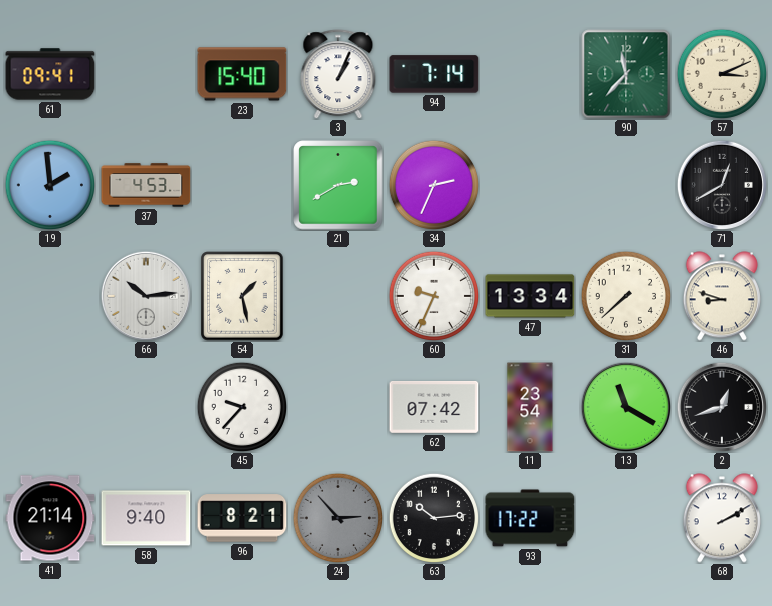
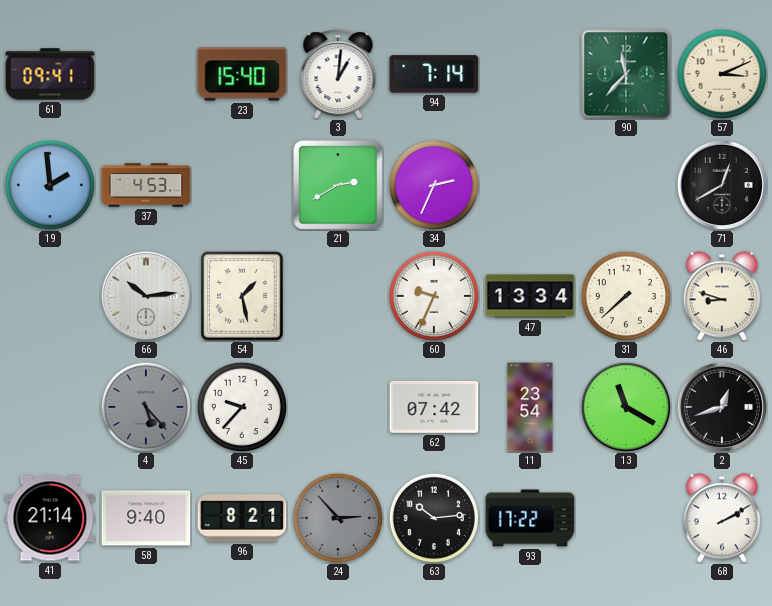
3: 1:04 -> 1:01 (338, 74)
4: none -> 5:23 (145, 406)
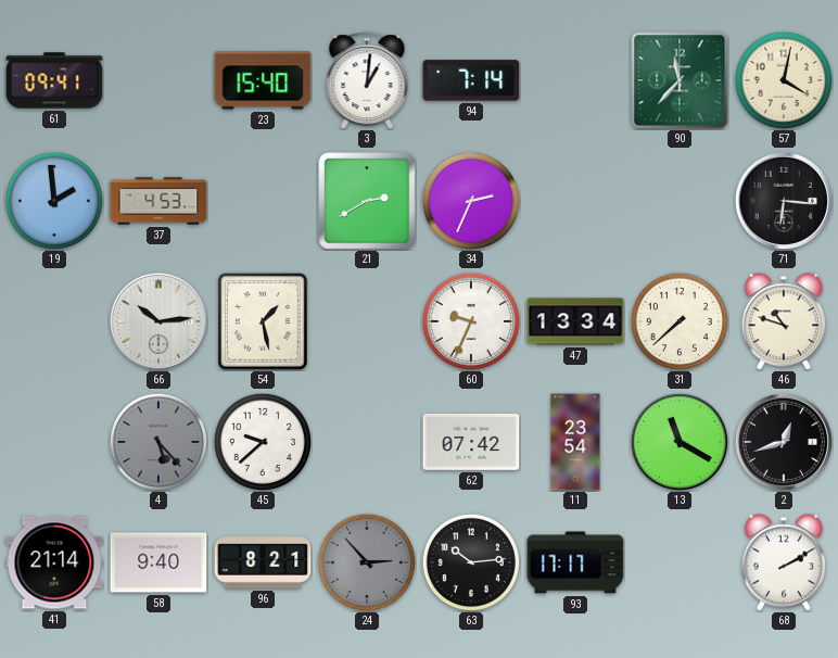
57: 3:11 -> 4:02 (783, 79)
71: 12:40 -> 6:16 (783, 200)
46: 8:48 -> 10:48 (784, 321)
45: 9:37 -> 9:38 (262, 441)
93: 17:22 -> 17:17 (575, 562)
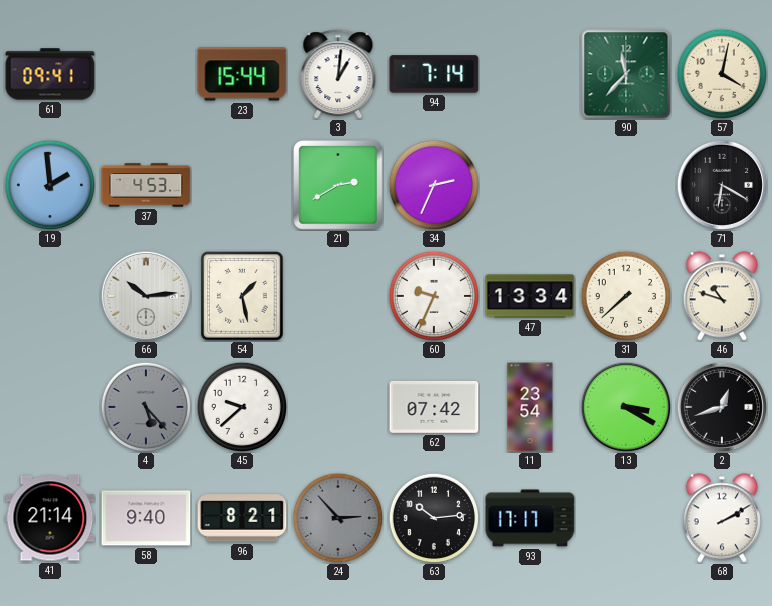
23: 15:40 -> 15:44 (242, 74)
71: 6:16 -> 6:20 (721, 184)
13: 11:20 -> 3:20 (625, 406)
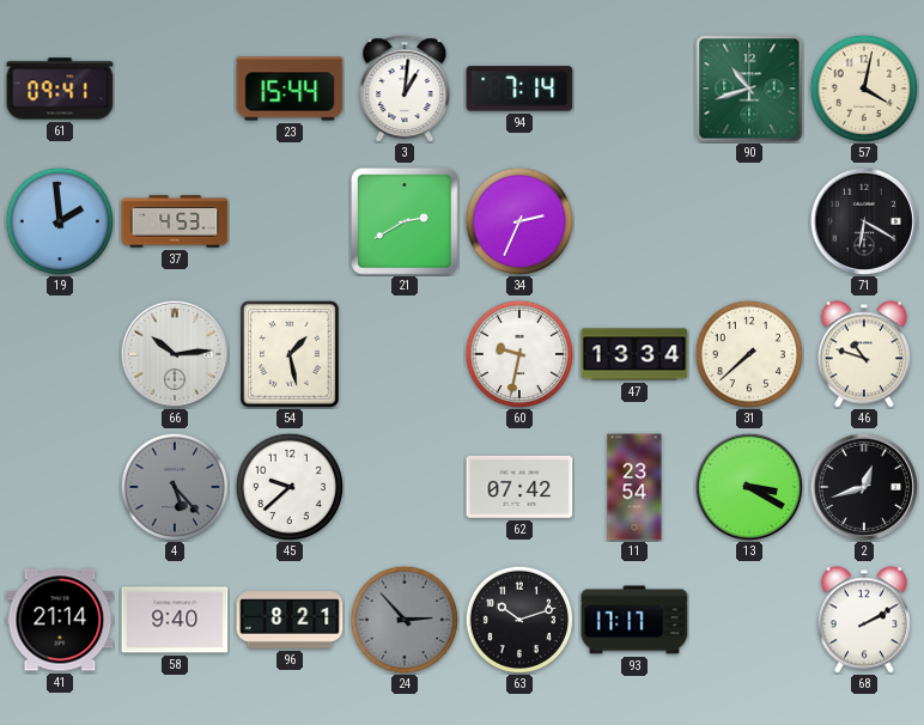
90: 11:37 -> 10:42 (749, 89)
60: 9:34 -> 9:32 (518, 353)
63: 10:14 -> 10:12 (518, 619)
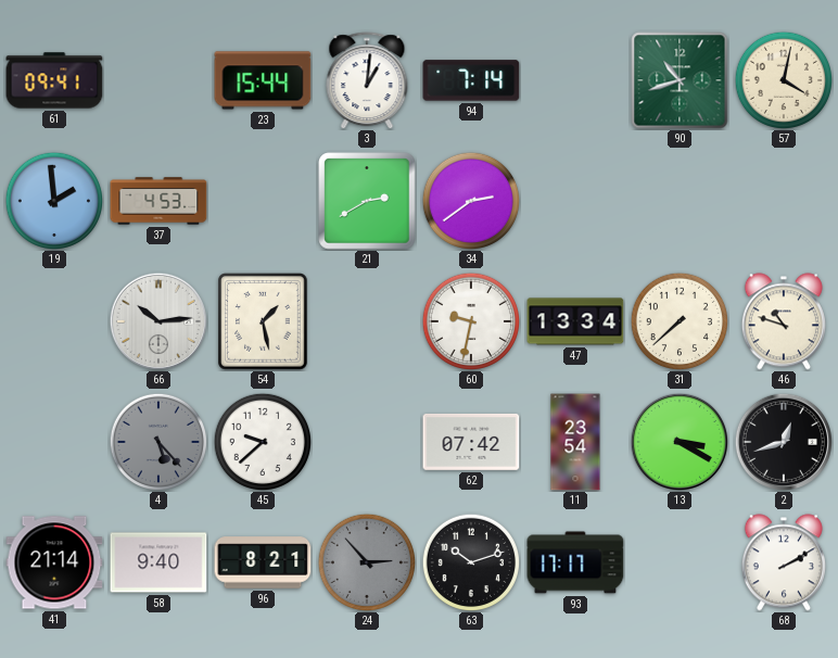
34: 2:34 -> 2:39 (470, 200)
71: 6:20 -> none (863, 220)
